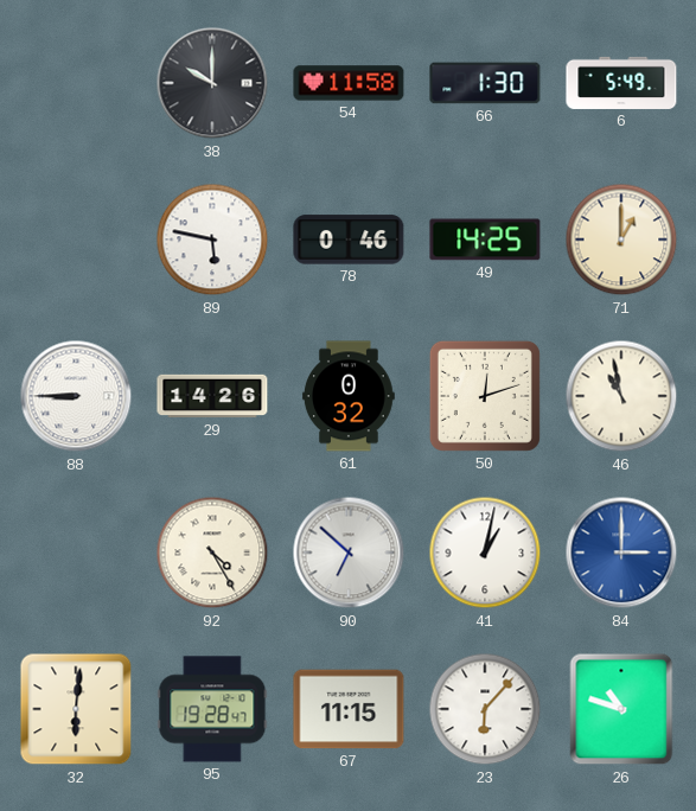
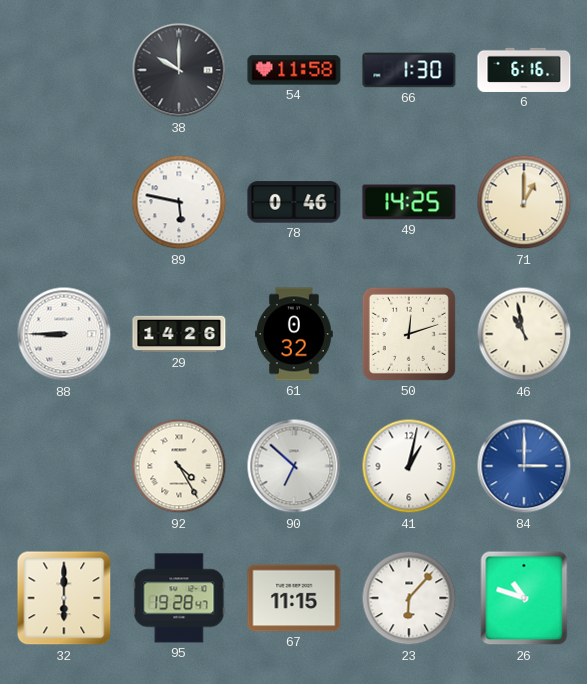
6: 5:49 -> 6:16 (524, 70)
32: 6:01 -> 6:00 (64, 598)
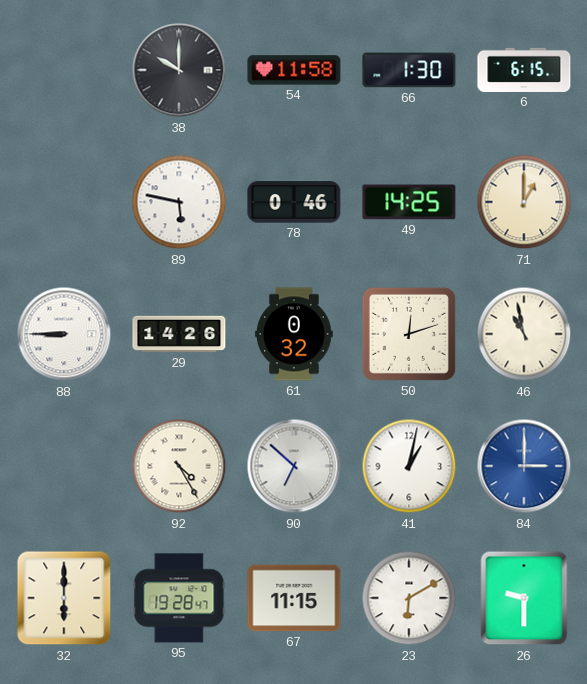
6: 6:16 -> 6:15 (524, 70)
23: 6:07 -> 6:10 (409, 598)
26: 10:48 -> 9:30 (524, 598)
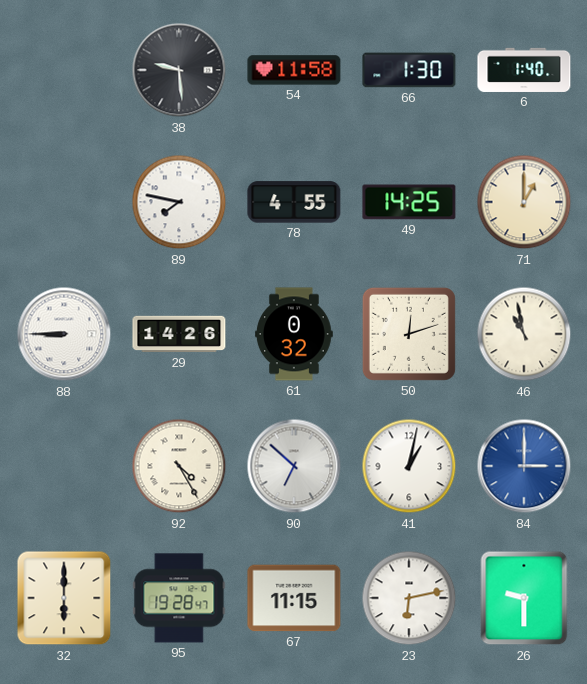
38: 10:00 -> 9:29 (179, 70)
6: 6:15 -> 1:40 (524, 70)
89: 5:47 -> 7:47 (179, 202)
78: 0:46 -> 4:55 (294, 202)
23: 6:10 -> 6:13 (409, 598)
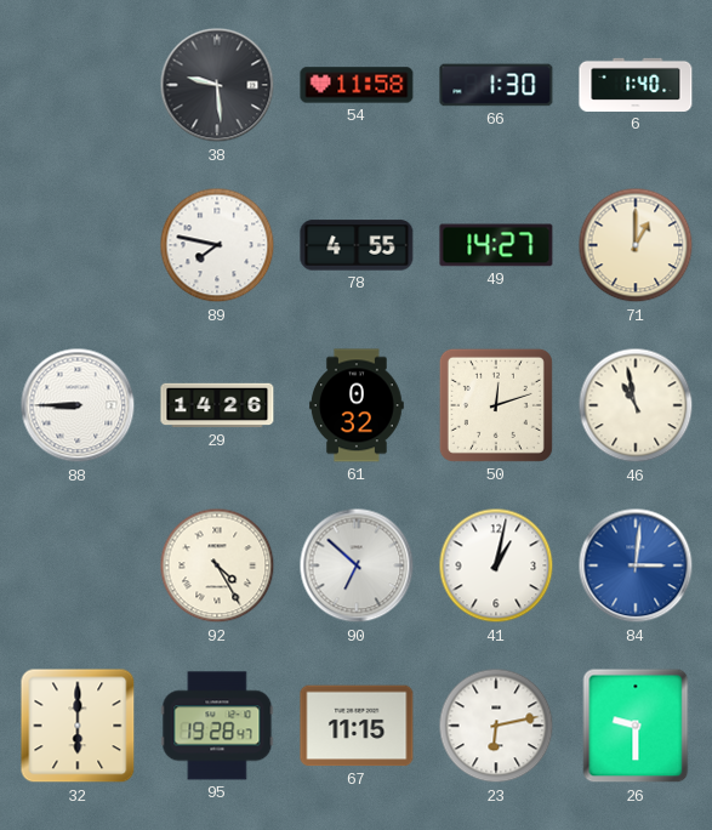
49: 14:25 -> 14:27 (496, 245)
84: 3:00 -> 3:01 (636, 565)
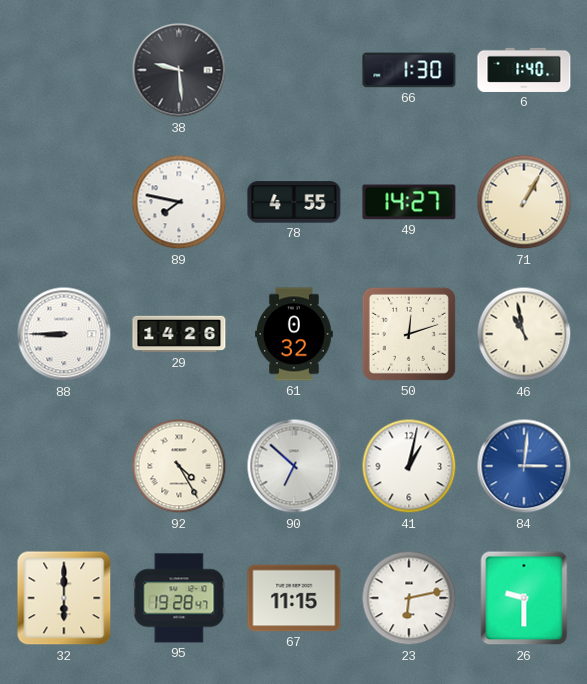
54: 11:58 -> none (357, 85)
71: 1:00 -> 1:05 (524, 202)
